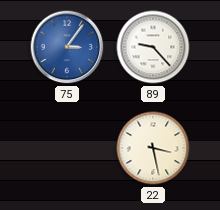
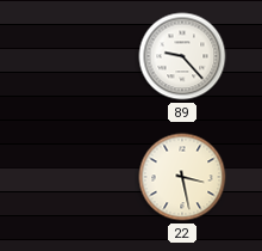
75: 3:06 -> none (67, 47)
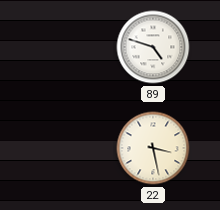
89: 9:23 -> 4:48 (153, 47)
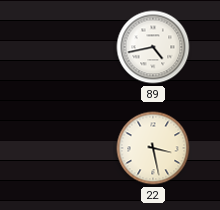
89: 4:48 -> 4:43 (153, 47)
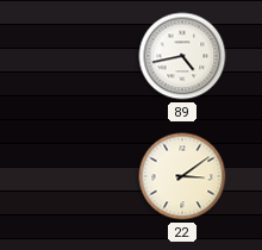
22: 3:28 -> 3:09 (182, 176)
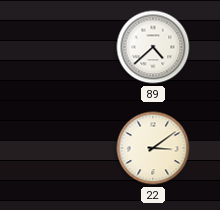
89: 4:43 -> 4:38 (153, 47)
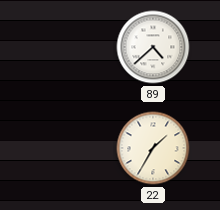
22: 3:09 -> 1:35 (153, 148)
